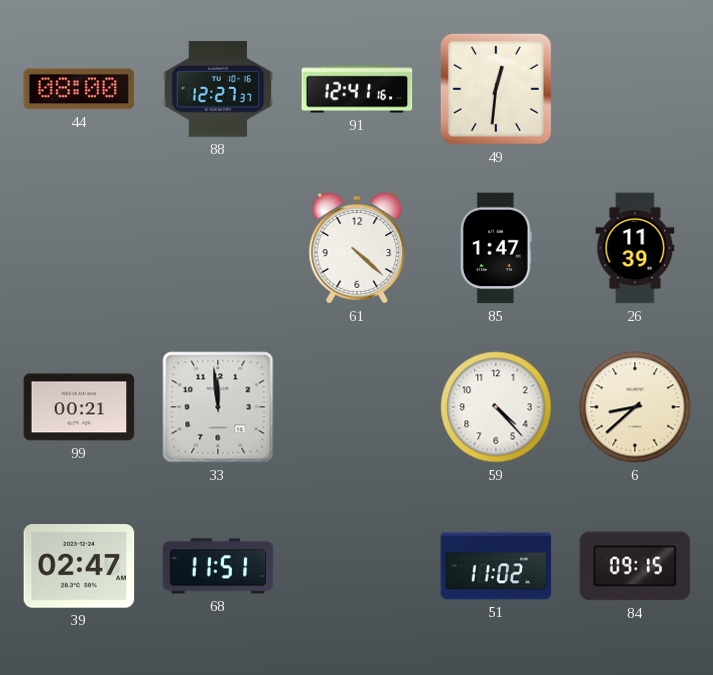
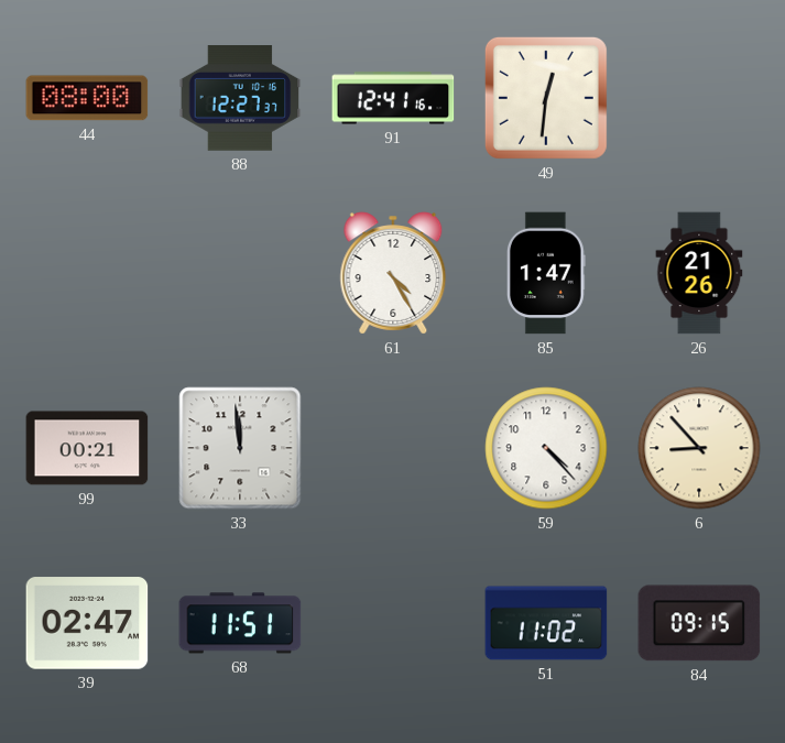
61: 4:22 -> 4:25 (393, 273)
26: 11:39 -> 21:26 (699, 273)
6: 8:38 -> 8:53 (699, 448)
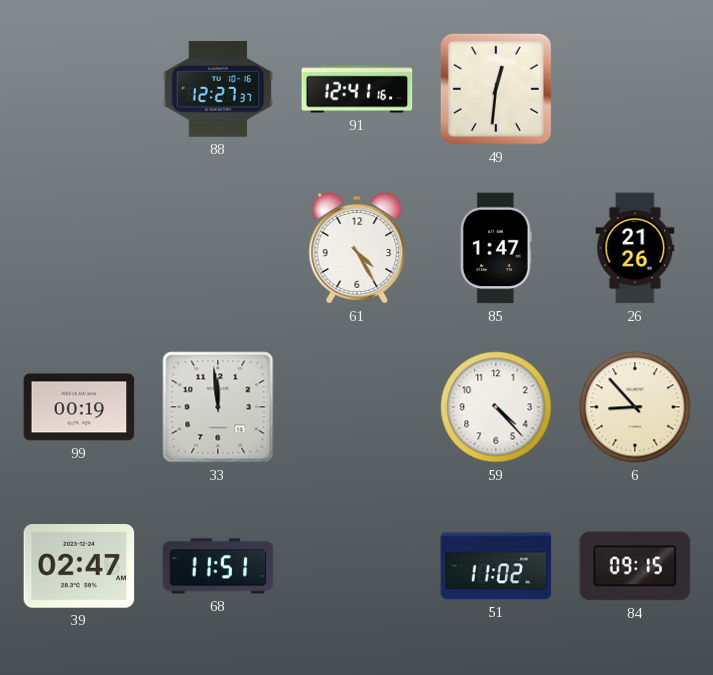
44: 08:00 -> none (87, 98)
99: 00:21 -> 00:19 (79, 407)
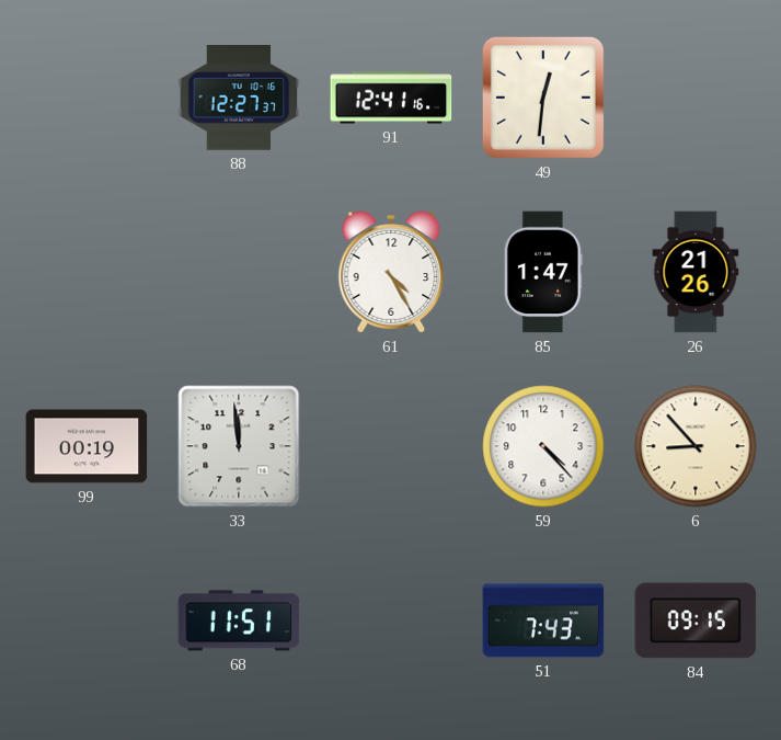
39: 02:47 -> none (79, 566)
51: 11:02 -> 7:43 (543, 621)
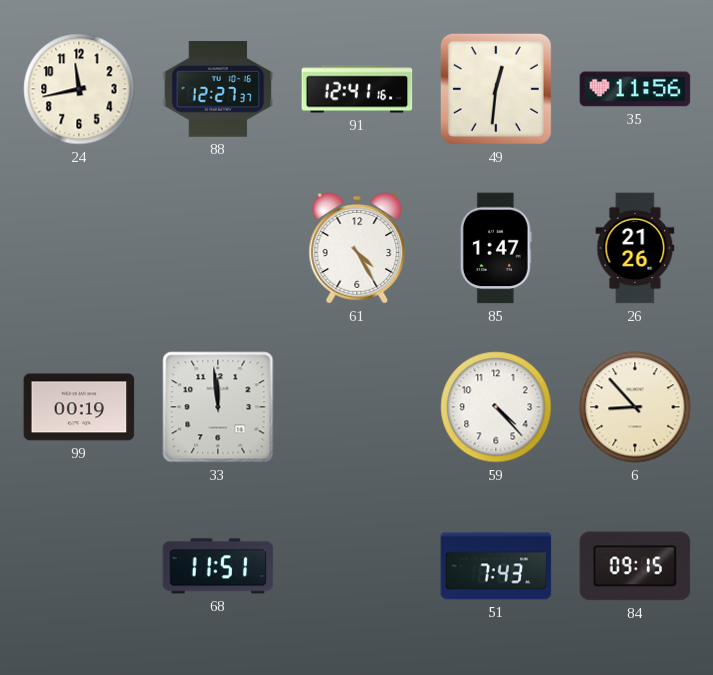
24: none -> 11:43 (79, 89)
35: none -> 11:56 (635, 89)
